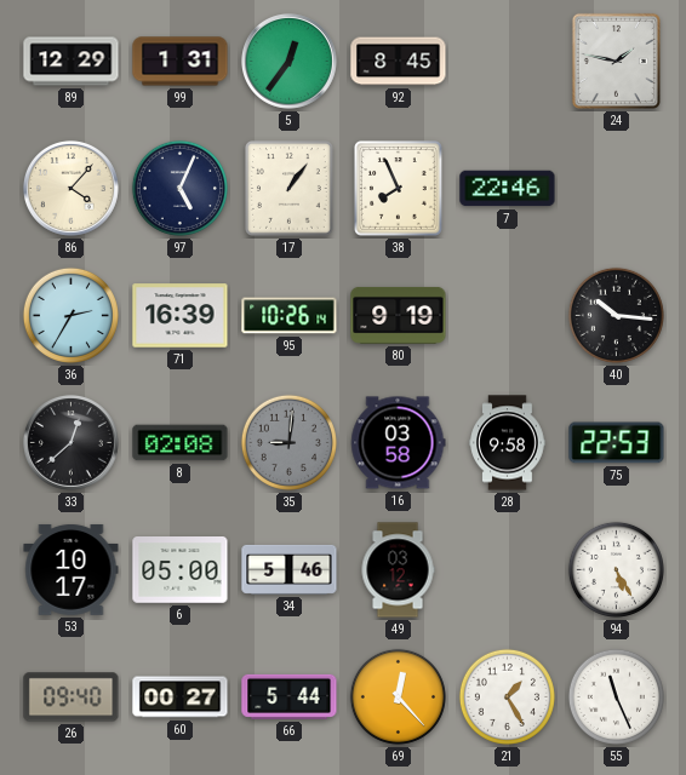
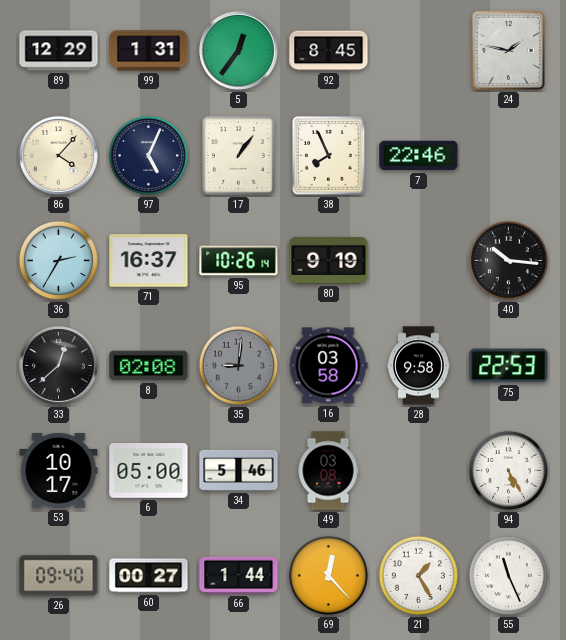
71: 16:39 -> 16:37 (149, 261)
49: 03:12 -> 03:08 (328, 471)
66: 5:44 -> 1:44 (239, 575)
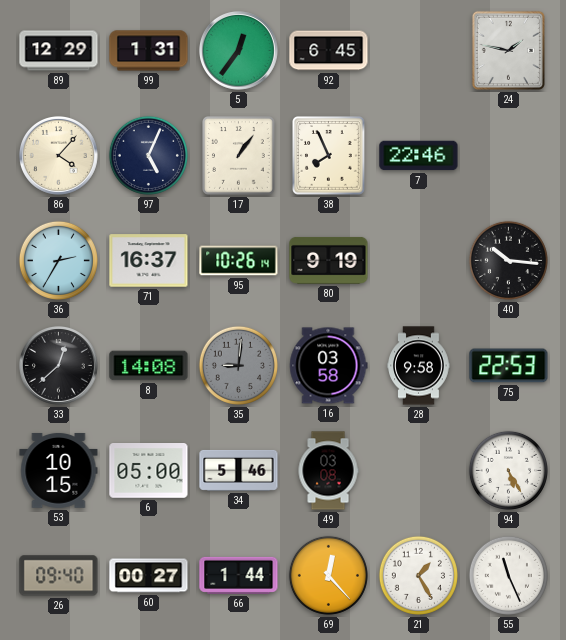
92: 8:45 -> 6:45 (329, 51)
8: 02:08 -> 14:08 (149, 366)
53: 10:17 -> 10:15 (59, 470)
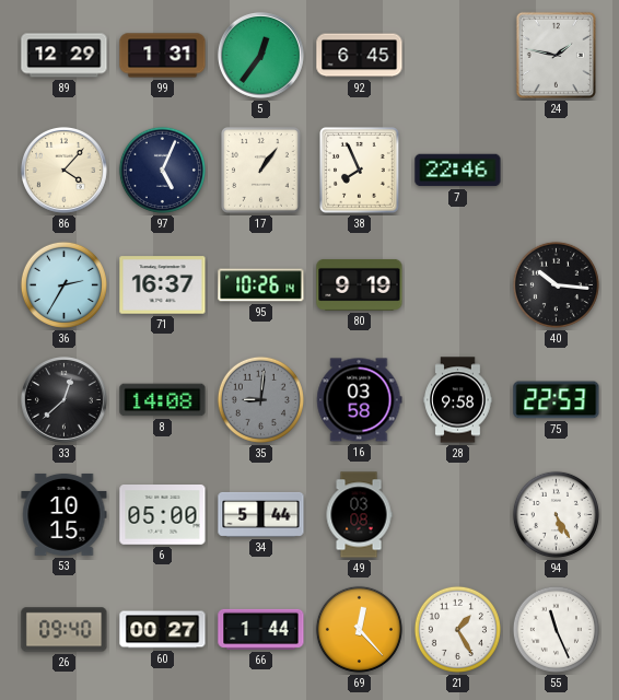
34: 5:46 -> 5:44 (261, 514)
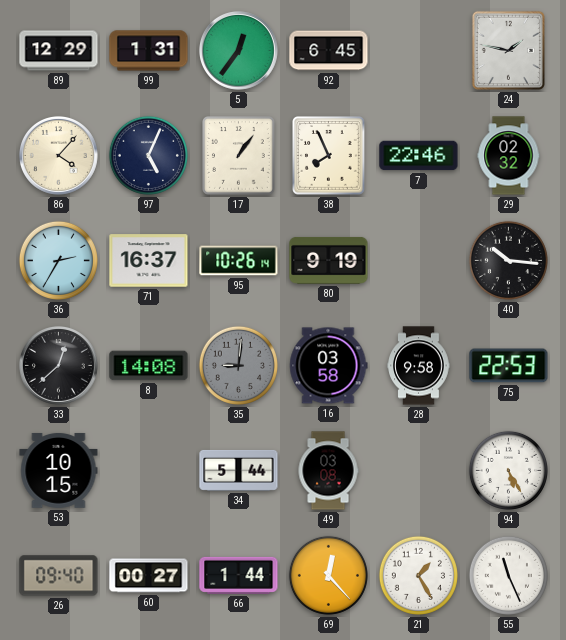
29: none -> 02:32 (509, 156)
6: 05:00 -> none (163, 515)
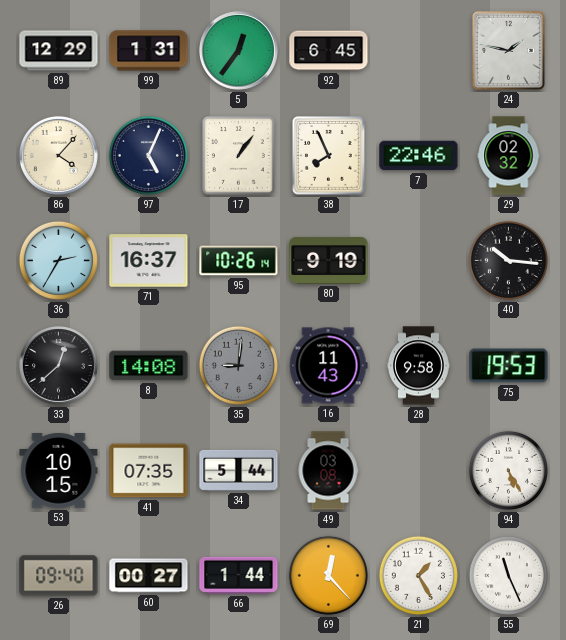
16: 03:58 -> 11:43 (329, 366)
75: 22:53 -> 19:53 (509, 366)
41: none -> 07:35 (149, 471)
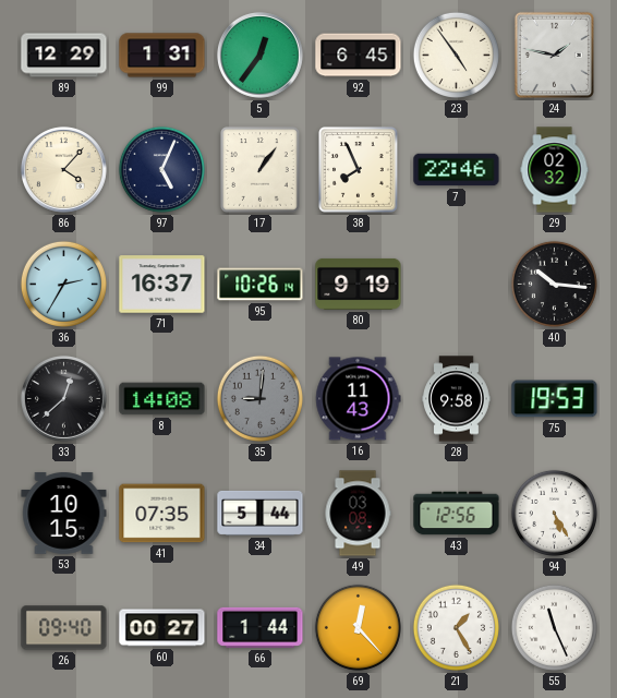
23: none -> 4:54 (456, 55)
43: none -> 12:56 (457, 514)
